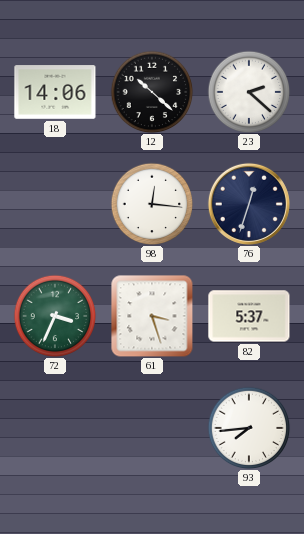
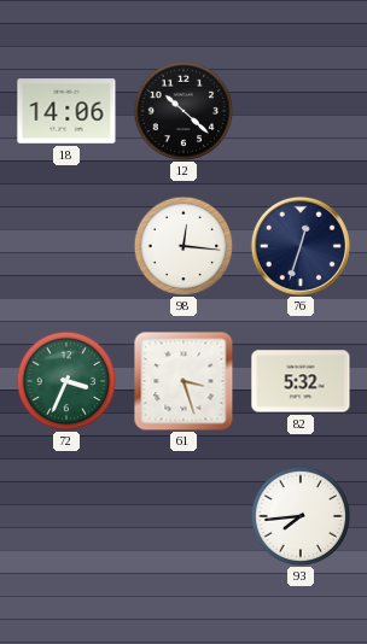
23: 2:22 -> none (249, 92)
82: 5:37 -> 5:32 (301, 381)
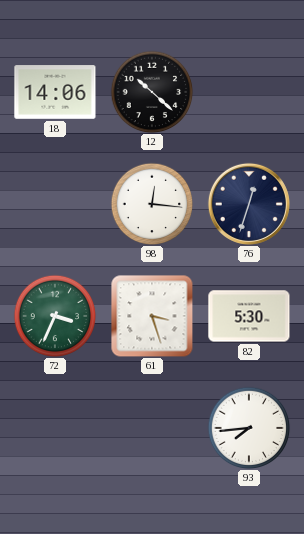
82: 5:32 -> 5:30 (249, 316)
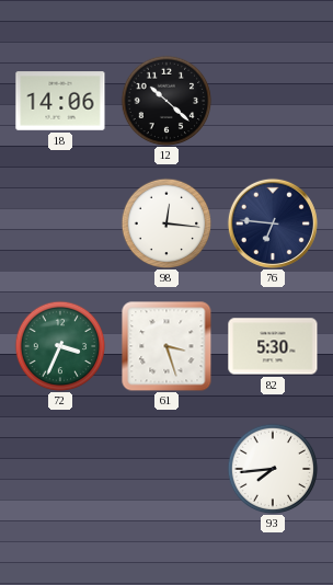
76: 12:33 -> 6:46 (273, 223)
